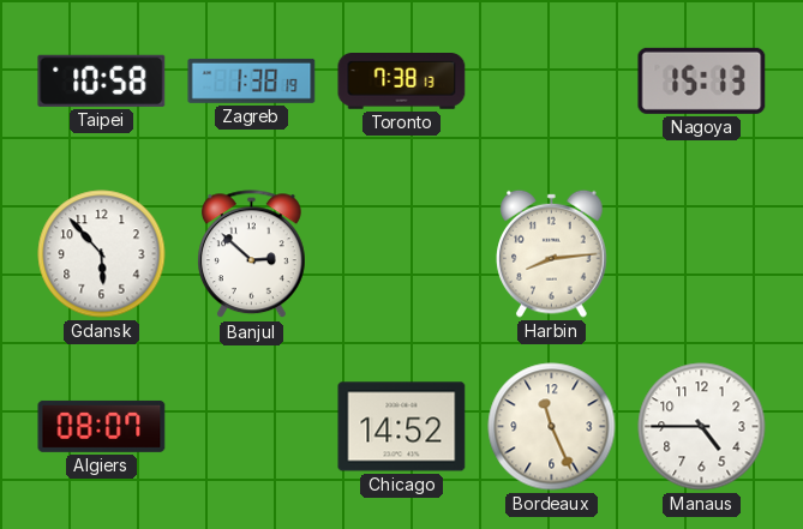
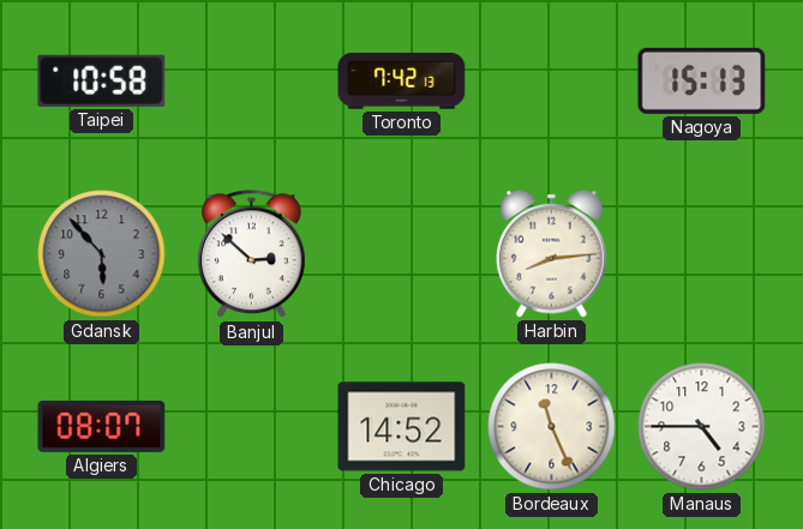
Zagreb: 1:38 -> none (252, 80)
Toronto: 7:38 -> 7:42 (402, 82)
Gdansk dial: white -> grey (102, 254)
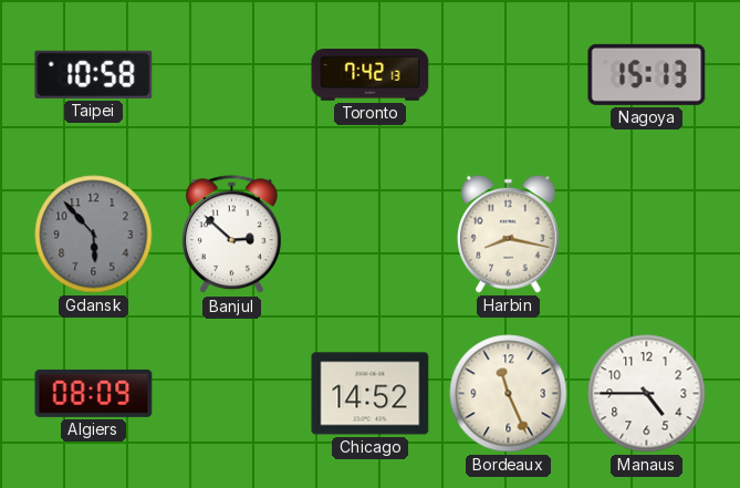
Harbin: 8:14 -> 8:17 (509, 233)
Algiers: 08:07 -> 08:09 (94, 393)
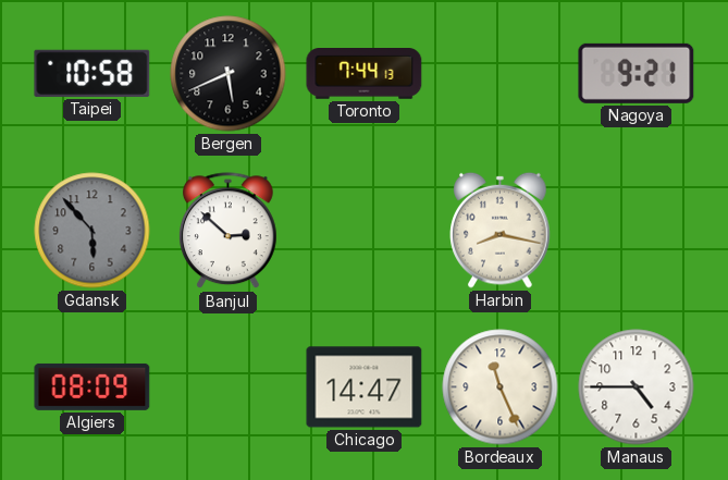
Bergen: none -> 5:41 (229, 74)
Toronto: 7:42 -> 7:44 (365, 74)
Nagoya: 15:13 -> 9:21 (637, 73)
Chicago: 14:52 -> 14:47 (365, 387)
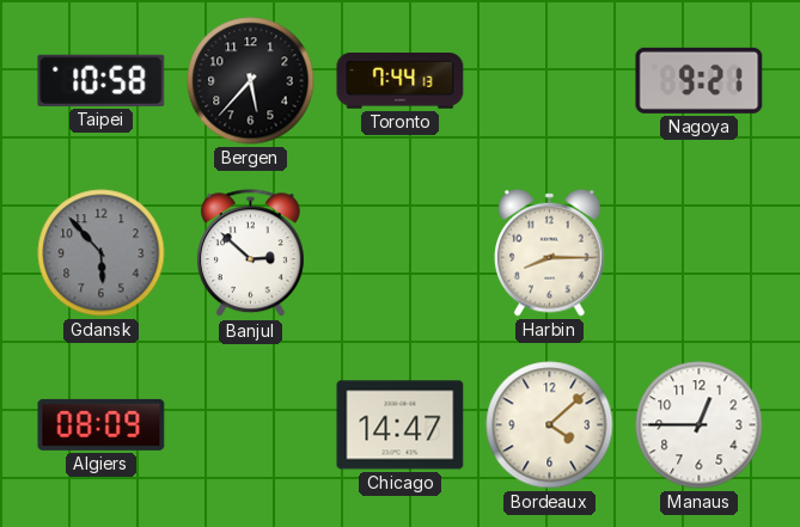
Bergen: 5:41 -> 5:37 (251, 81)
Harbin: 8:17 -> 8:15 (550, 252)
Bordeaux: 11:26 -> 4:08 (550, 425)
Manaus: 4:45 -> 12:45 (700, 425)
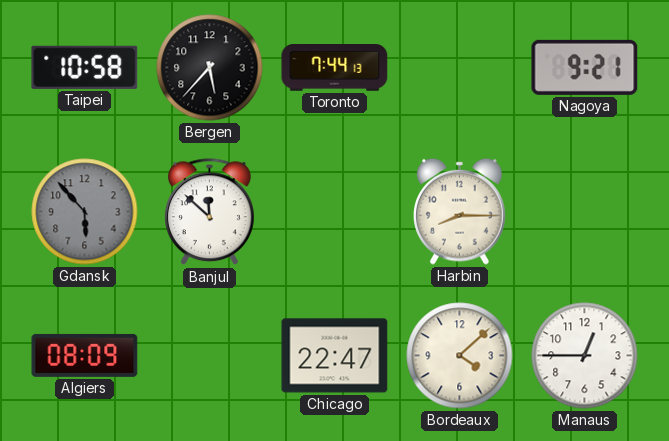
Banjul: 2:52 -> 11:52 (209, 212)
Chicago: 14:47 -> 22:47 (335, 356)
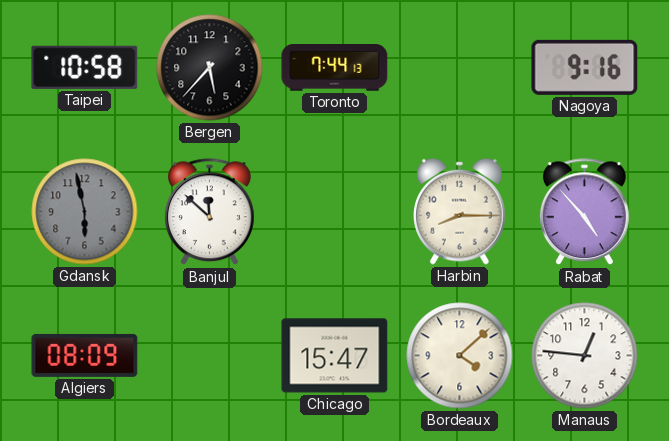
Nagoya: 9:21 -> 9:16 (585, 67)
Gdansk: 5:53 -> 5:58 (85, 212)
Rabat: none -> 4:53 (584, 212)
Chicago: 22:47 -> 15:47 (335, 356)
Manaus: 12:45 -> 12:46 (585, 356)
